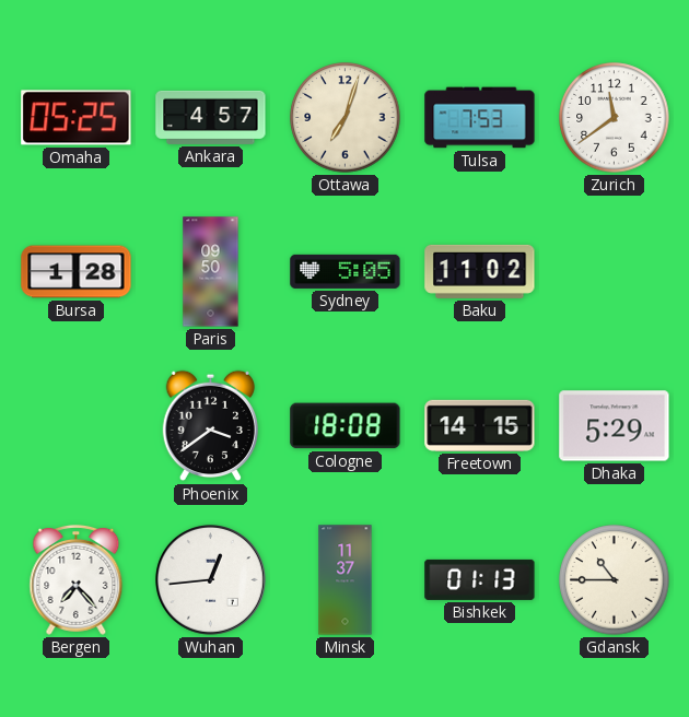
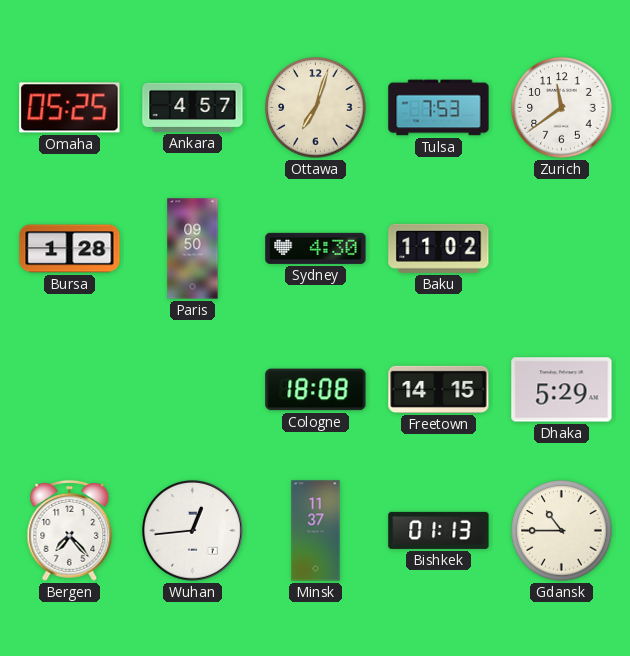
Sydney: 5:05 -> 4:30 (316, 248)
Phoenix: 3:39 -> none (210, 426)
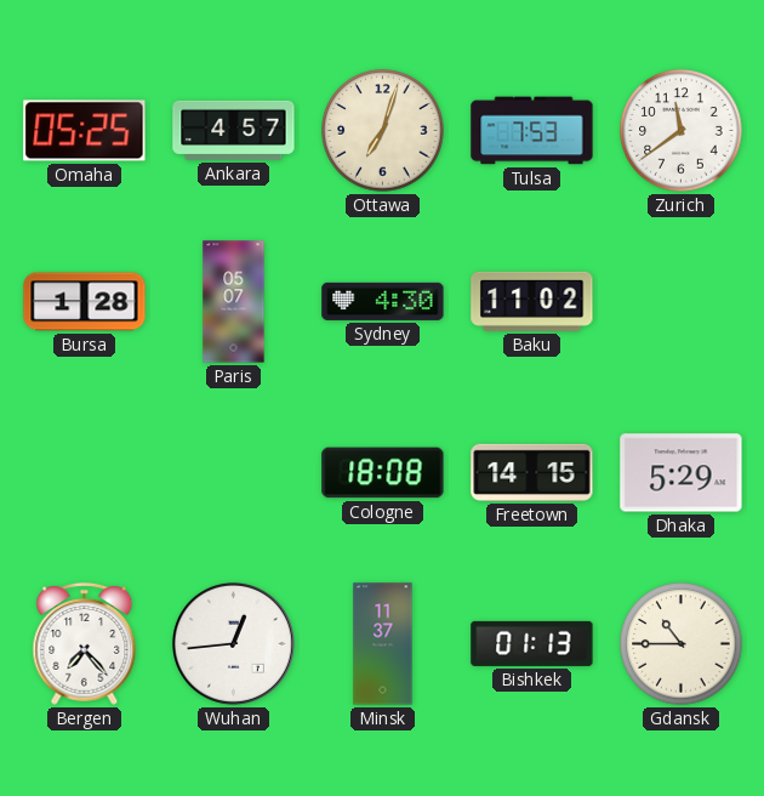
Paris: 09:50 -> 05:07 (234, 302)
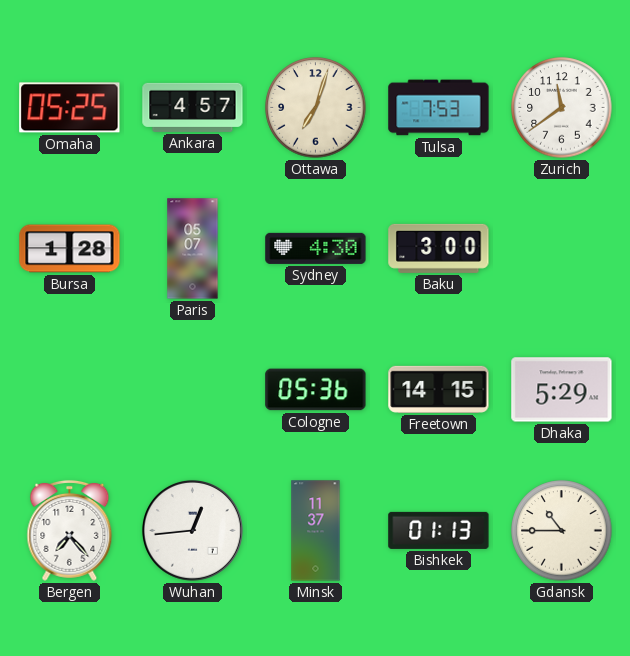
Baku: 11:02 -> 3:00 (439, 248)
Cologne: 18:08 -> 05:36 (316, 390)
